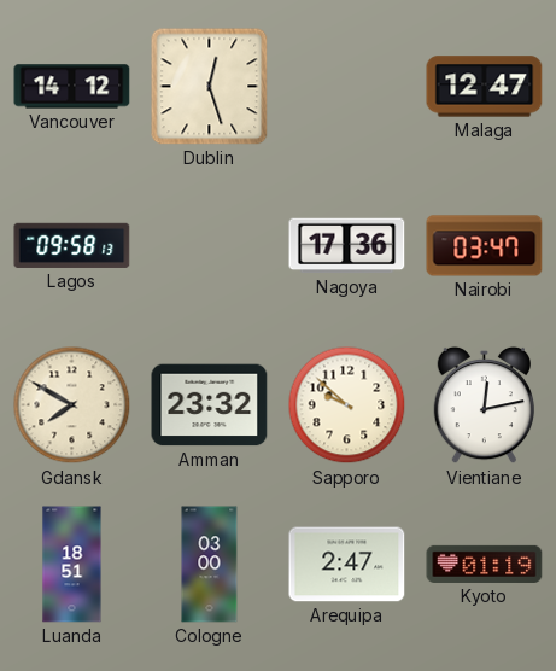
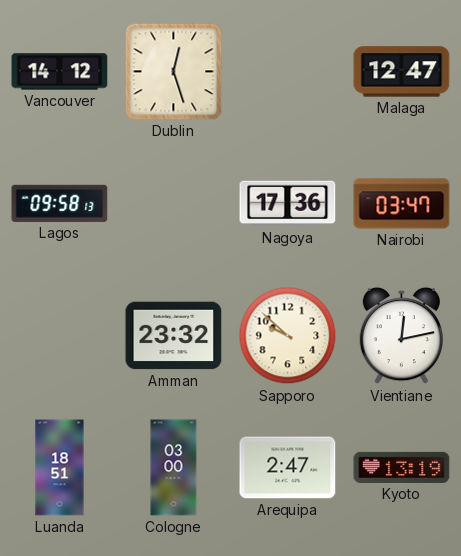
Gdansk: 7:50 -> none (72, 405)
Kyoto: 01:19 -> 13:19 (402, 467)
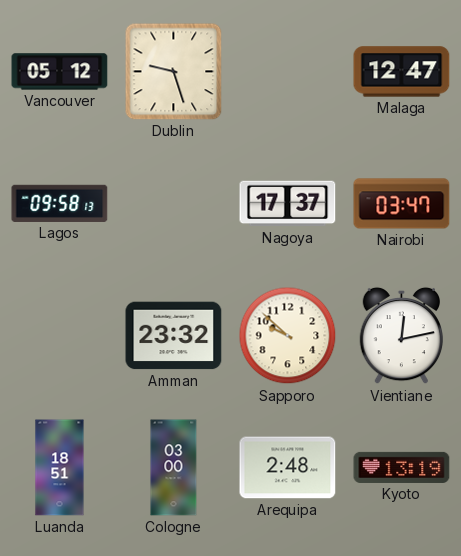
Vancouver: 14:12 -> 05:12 (60, 72)
Dublin: 12:27 -> 9:27 (174, 72)
Nagoya: 17:36 -> 17:37 (288, 204)
Arequipa: 2:47 -> 2:48 (288, 468)
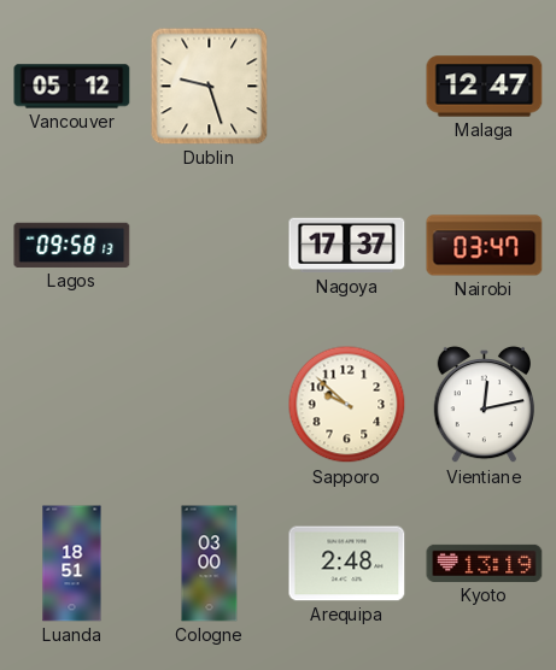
Amman: 23:32 -> none (174, 336)
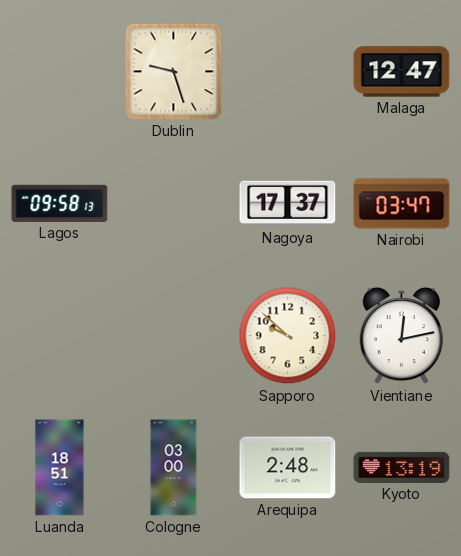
Vancouver: 05:12 -> none (72, 87)
